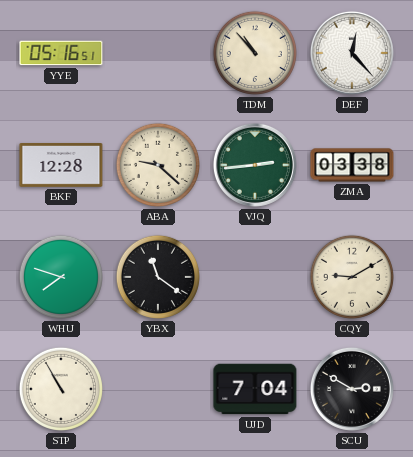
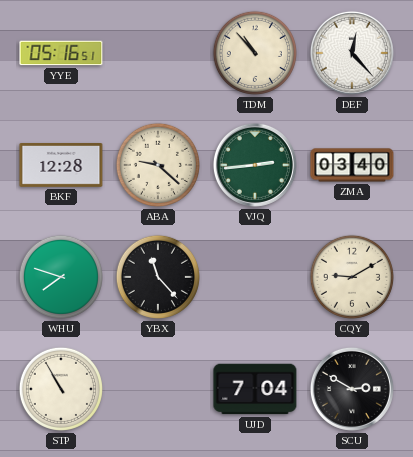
ZMA: 03:38 -> 03:40 (352, 165)
YBX: 11:21 -> 11:23 (158, 277)
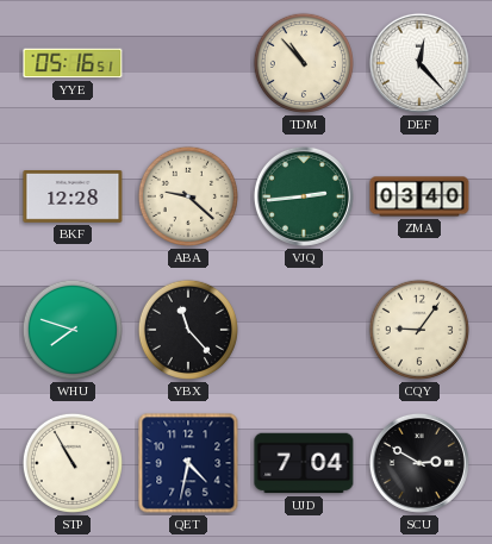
CQY: 9:10 -> 9:06 (419, 330)
QET: none -> 4:32 (188, 463)
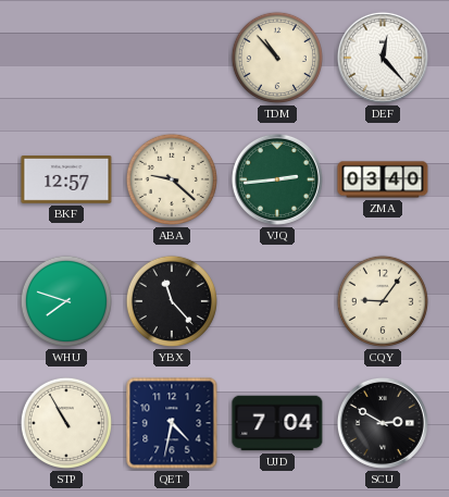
YYE: 05:16 -> none (73, 63)
BKF: 12:28 -> 12:57 (66, 181)
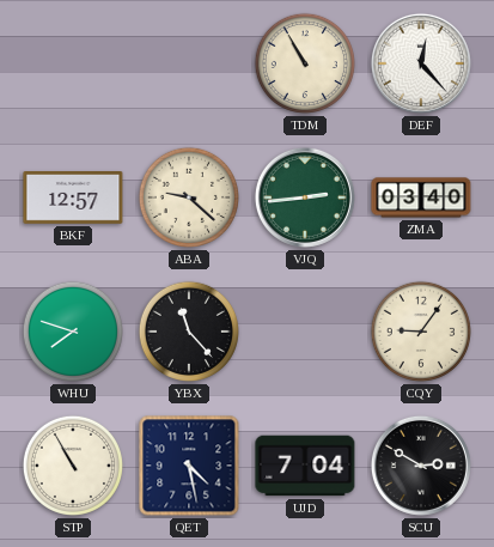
TDM: 10:53 -> 10:55 (305, 63)
QET: 4:32 -> 4:28 (189, 466)
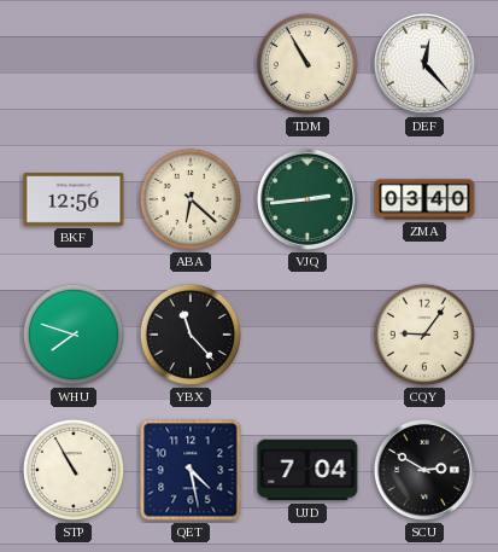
BKF: 12:57 -> 12:56 (74, 201)
ABA: 9:22 -> 6:22 (191, 199)
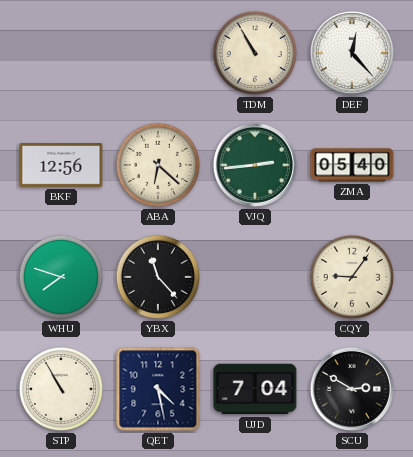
ZMA: 03:40 -> 05:40 (352, 165)
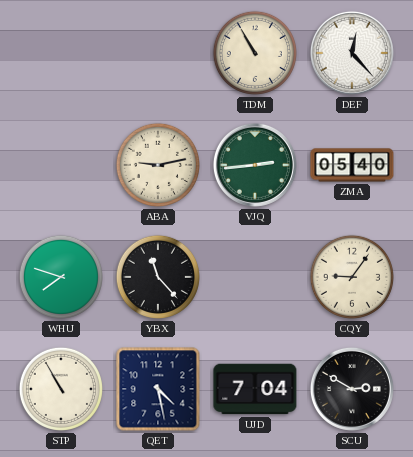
BKF: 12:56 -> none (61, 166)
ABA: 6:22 -> 9:13 (158, 165)
